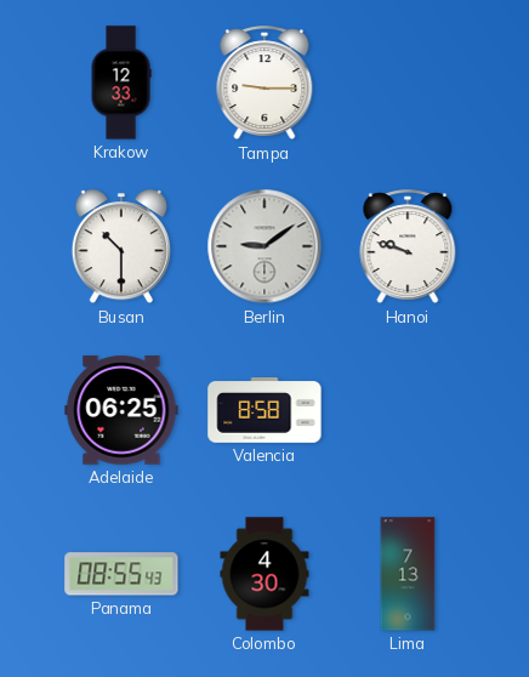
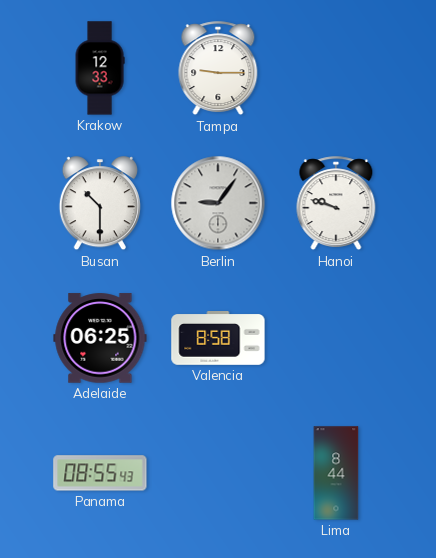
Berlin: 9:09 -> 9:06 (218, 203)
Colombo: 4:30 -> none (264, 574)
Lima: 7:13 -> 8:44 (336, 473)
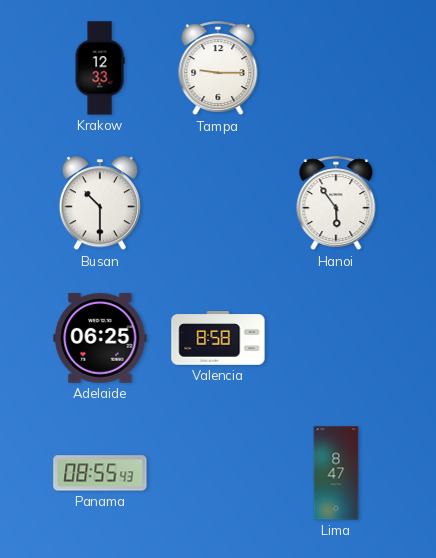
Berlin: 9:06 -> none (218, 203)
Hanoi: 9:48 -> 5:54 (336, 204)
Lima: 8:44 -> 8:47 (336, 473)
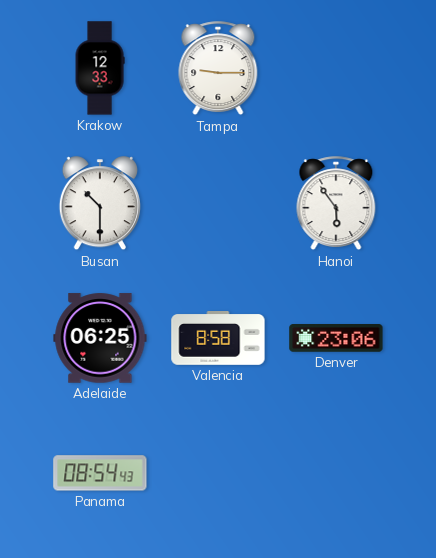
Denver: none -> 23:06 (336, 338)
Panama: 08:55 -> 08:54 (100, 473)
Lima: 8:47 -> none (336, 473)
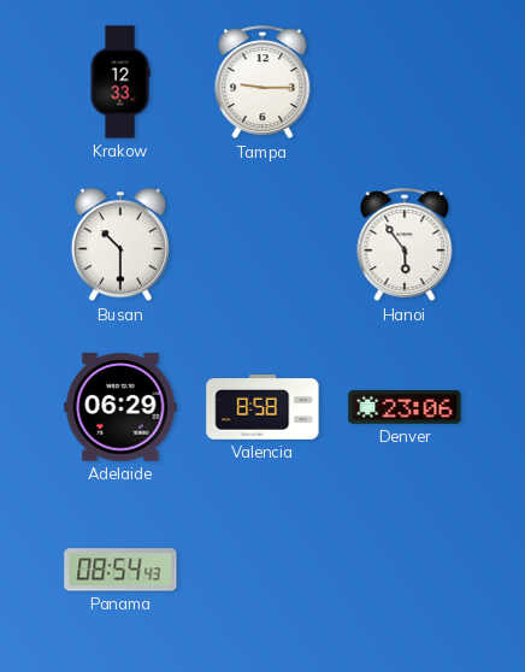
Adelaide: 06:25 -> 06:29 (120, 407)
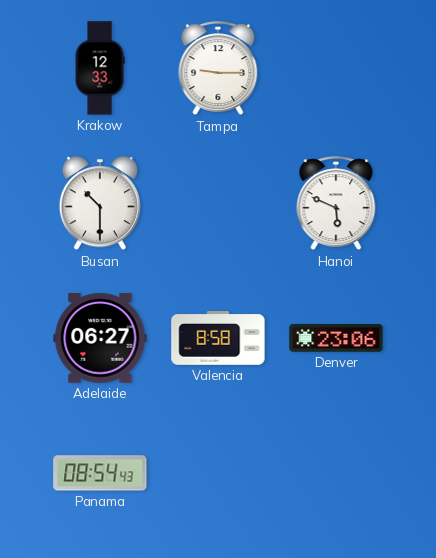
Hanoi: 5:54 -> 5:49 (336, 204)
Adelaide: 06:29 -> 06:27 (100, 338)
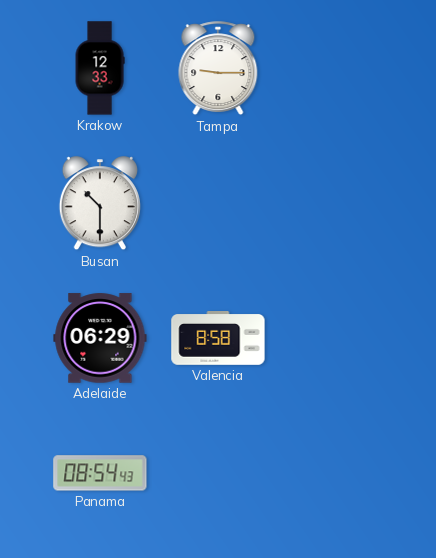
Hanoi: 5:49 -> none (336, 204)
Adelaide: 06:27 -> 06:29 (100, 338)
Denver: 23:06 -> none (336, 338)
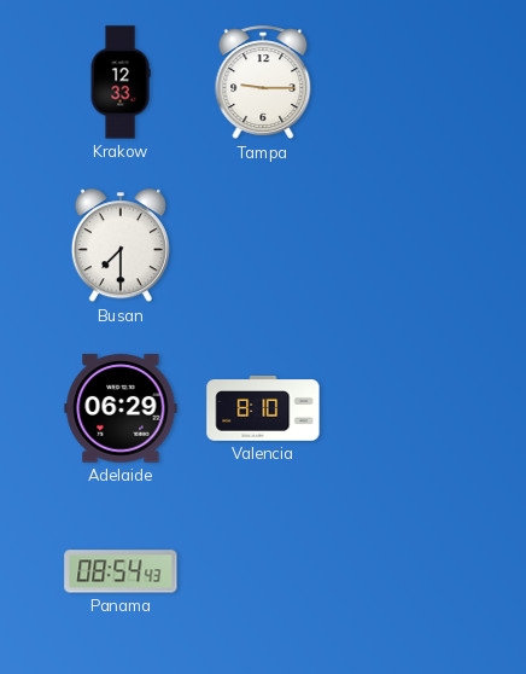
Busan: 10:30 -> 7:30 (121, 246)
Valencia: 8:58 -> 8:10 (263, 409)
